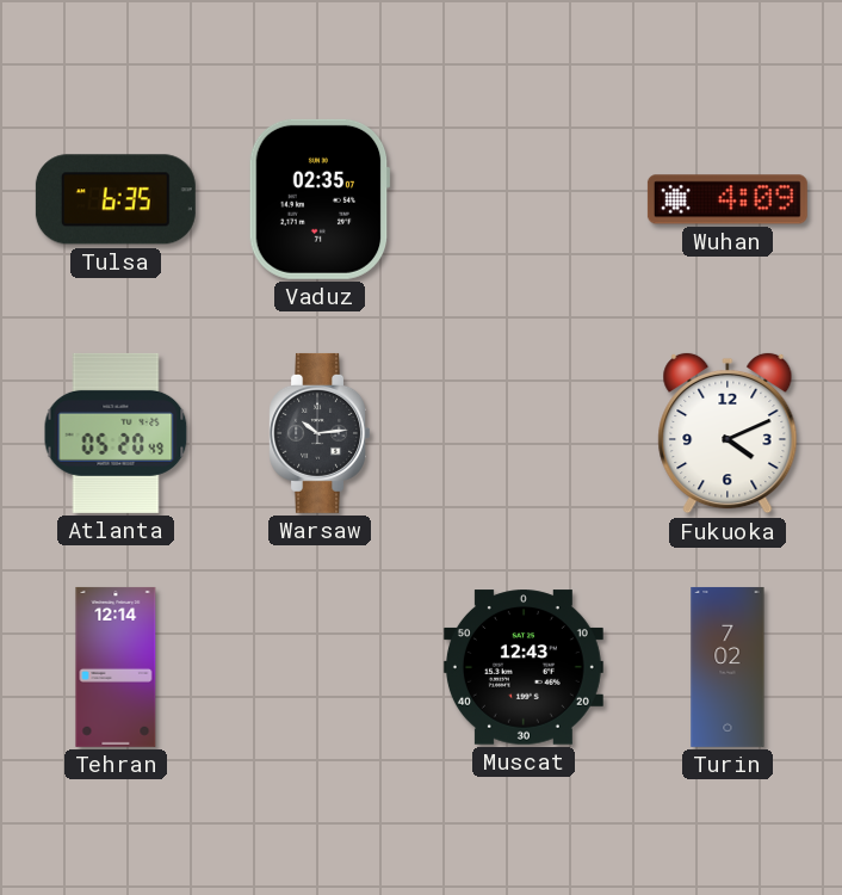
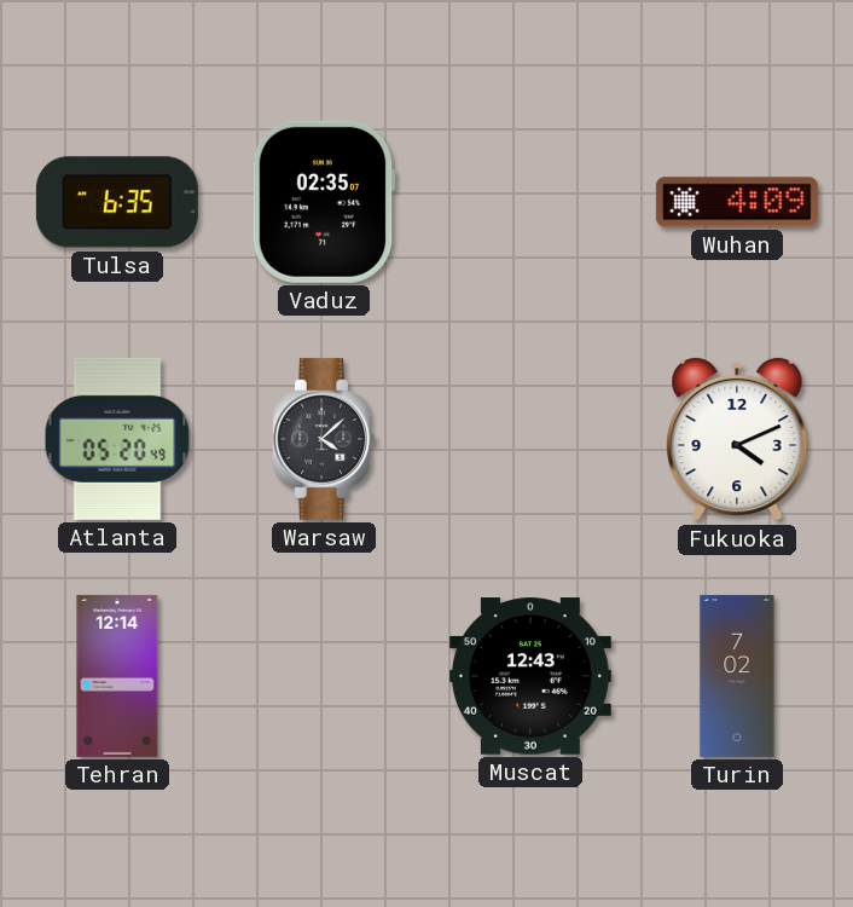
Warsaw: 10:14 -> 4:08 (323, 439)
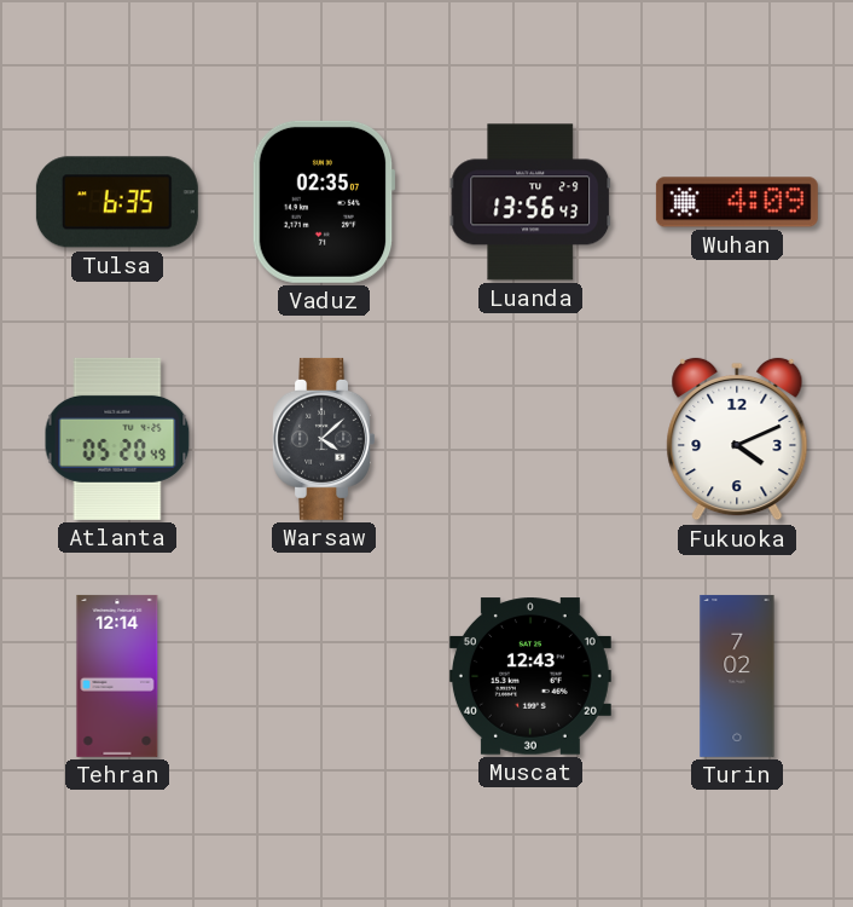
Luanda: none -> 13:56 (530, 202)
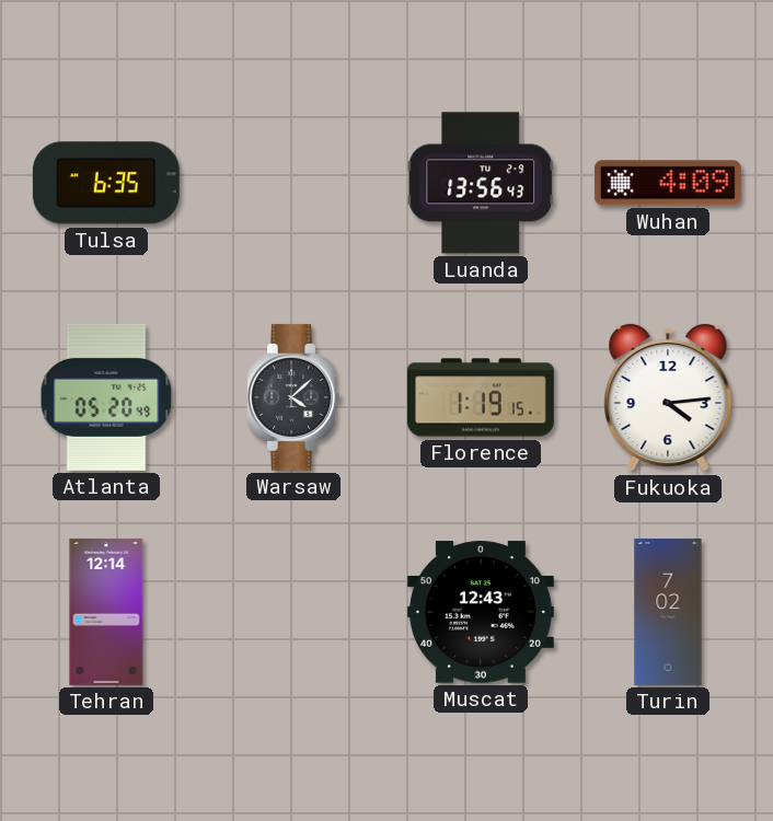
Vaduz: 02:35 -> none (324, 202)
Florence: none -> 1:19 (481, 397)
Fukuoka: 4:11 -> 4:14 (668, 397)
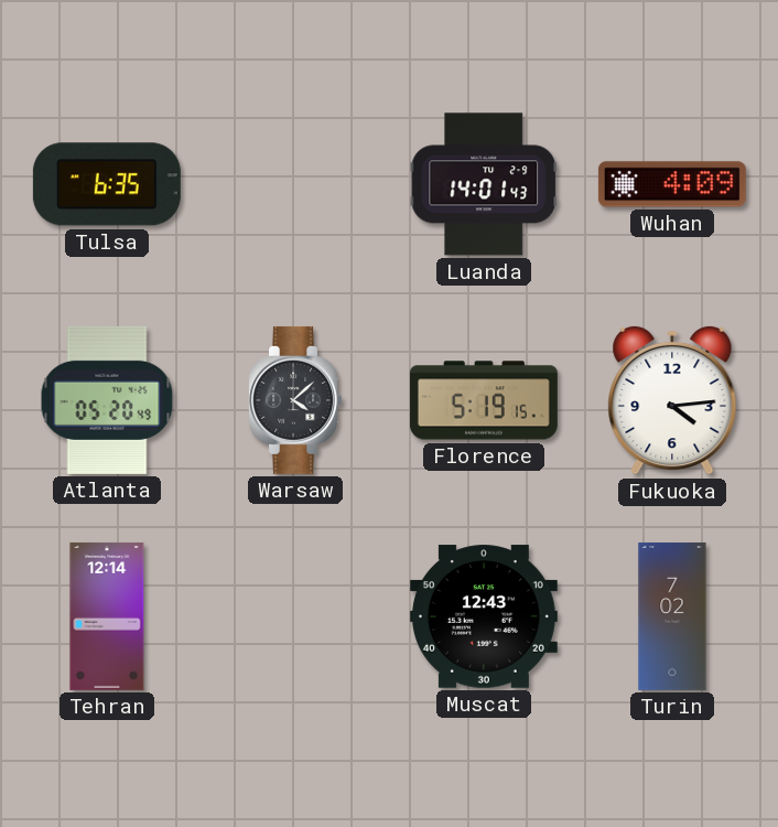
Luanda: 13:56 -> 14:01 (484, 184)
Florence: 1:19 -> 5:19 (484, 400)
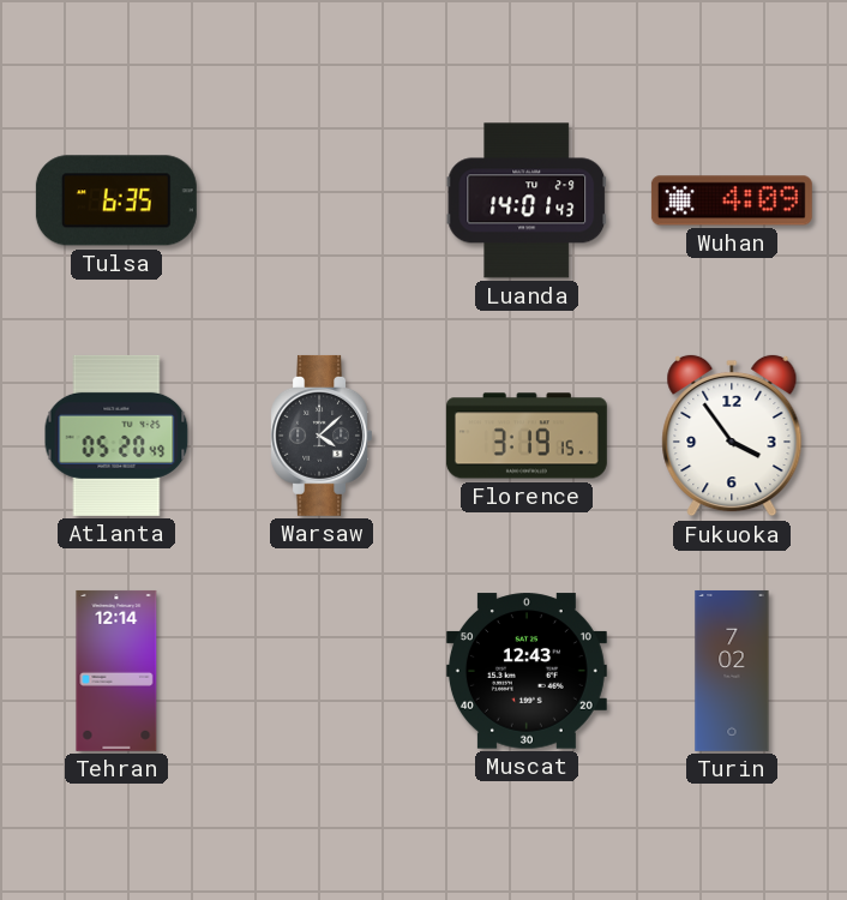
Florence: 5:19 -> 3:19 (527, 436)
Fukuoka: 4:14 -> 3:54 (732, 436)
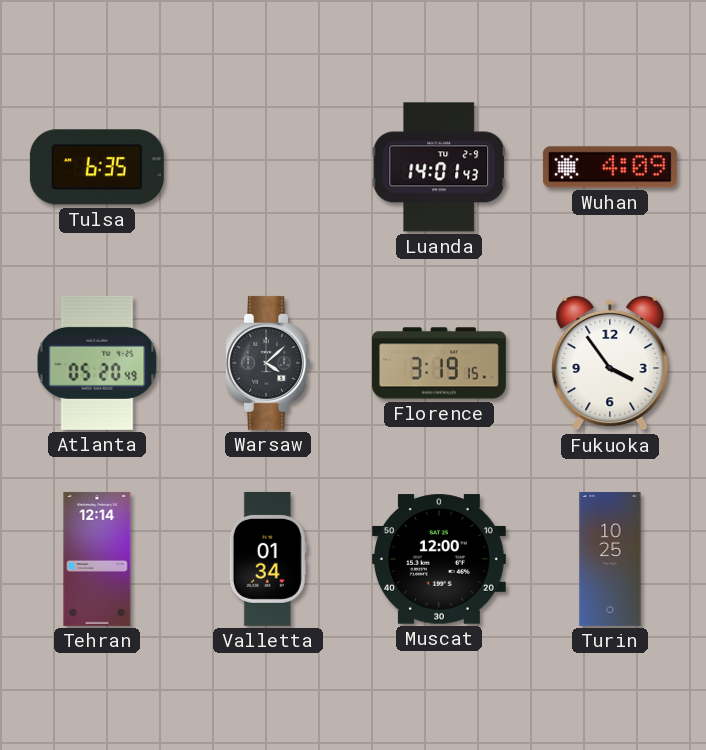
Valletta: none -> 01:34 (268, 559)
Muscat: 12:43 -> 12:00 (439, 559)
Turin: 7:02 -> 10:25 (610, 559)
